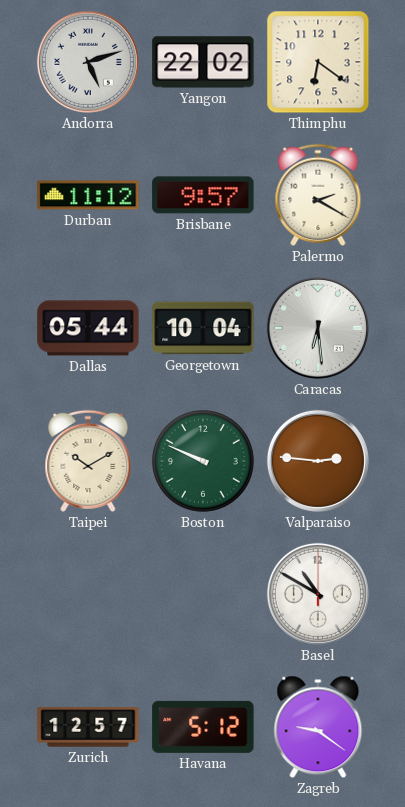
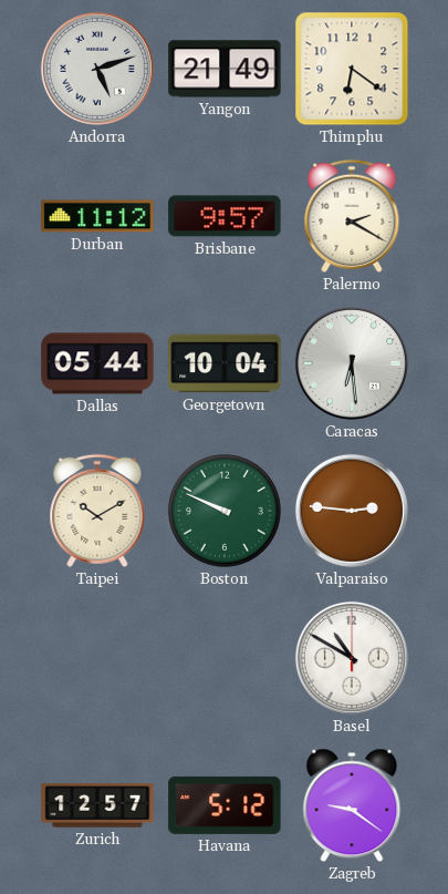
Yangon: 22:02 -> 21:49 (225, 69)
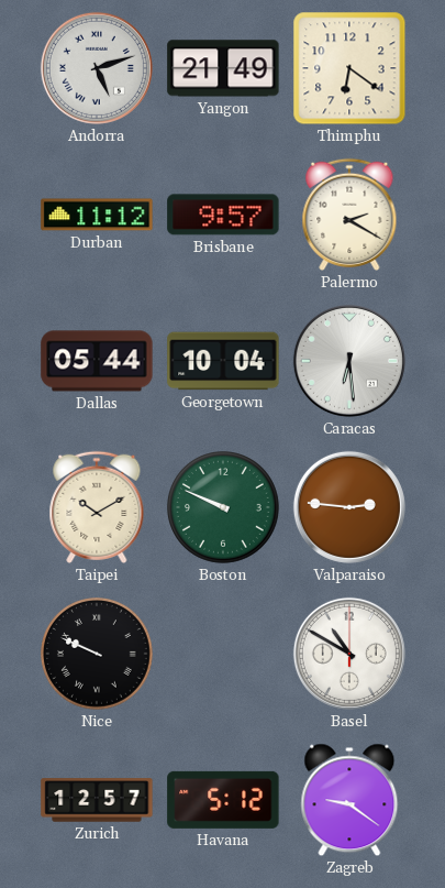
Nice: none -> 9:49 (98, 655)
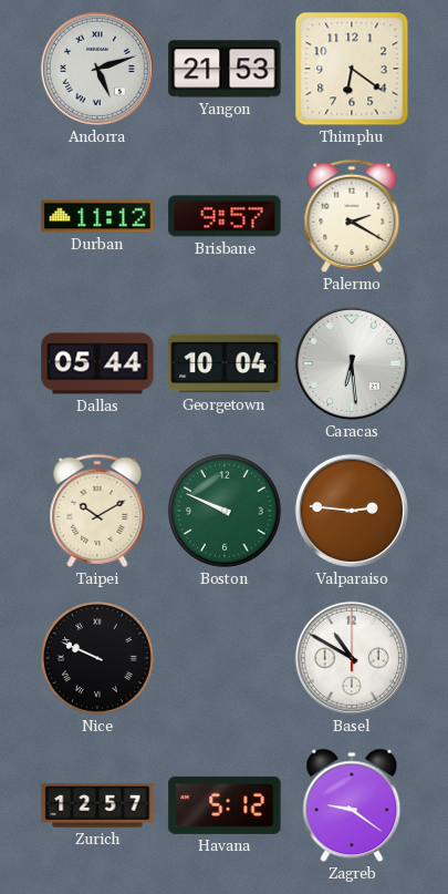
Yangon: 21:49 -> 21:53 (225, 69)
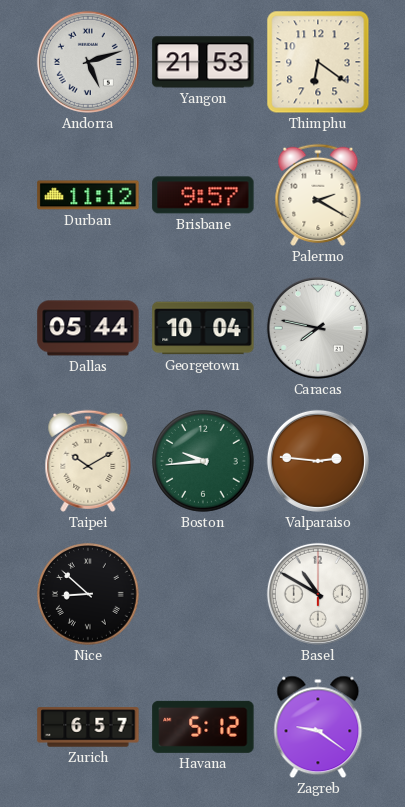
Caracas: 6:29 -> 7:47 (318, 328)
Boston: 9:49 -> 9:44 (204, 462)
Nice: 9:49 -> 8:52 (89, 595)
Zurich: 12:57 -> 6:57 (88, 727)
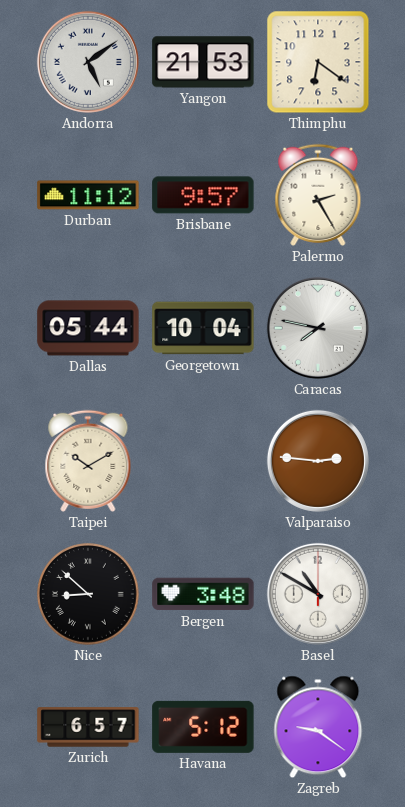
Andorra: 5:12 -> 5:09 (88, 62)
Palermo: 2:20 -> 2:25 (318, 195)
Boston: 9:44 -> none (204, 462)
Bergen: none -> 3:48 (203, 594)
